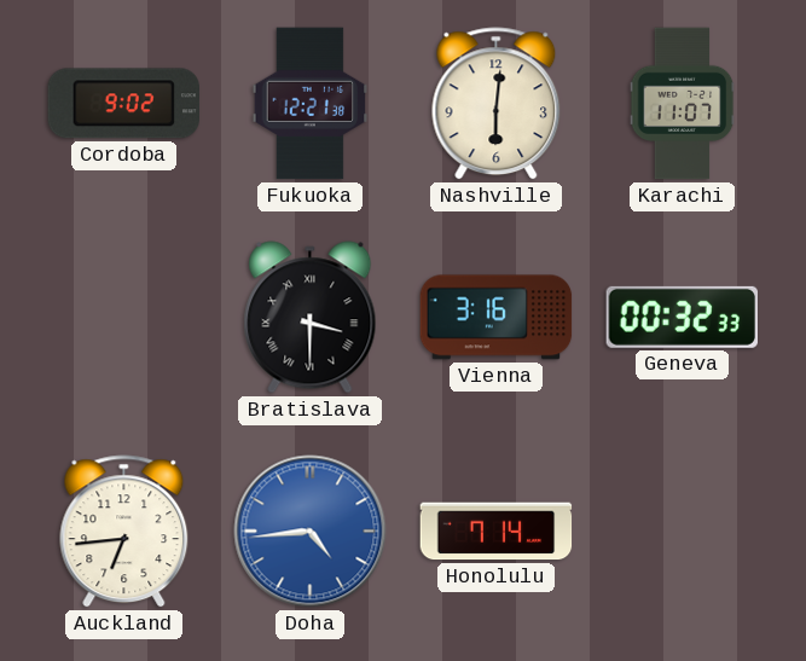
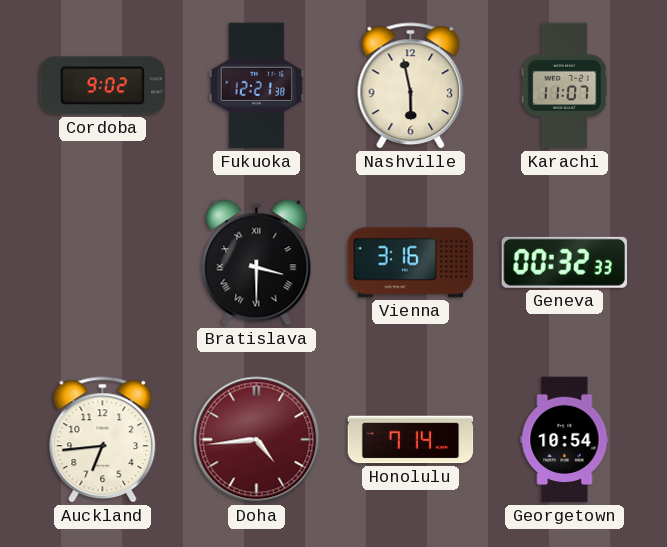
Nashville: 6:01 -> 5:58 (411, 86)
Doha dial: blue -> burgundy (257, 440)
Georgetown: none -> 10:54 (565, 440)
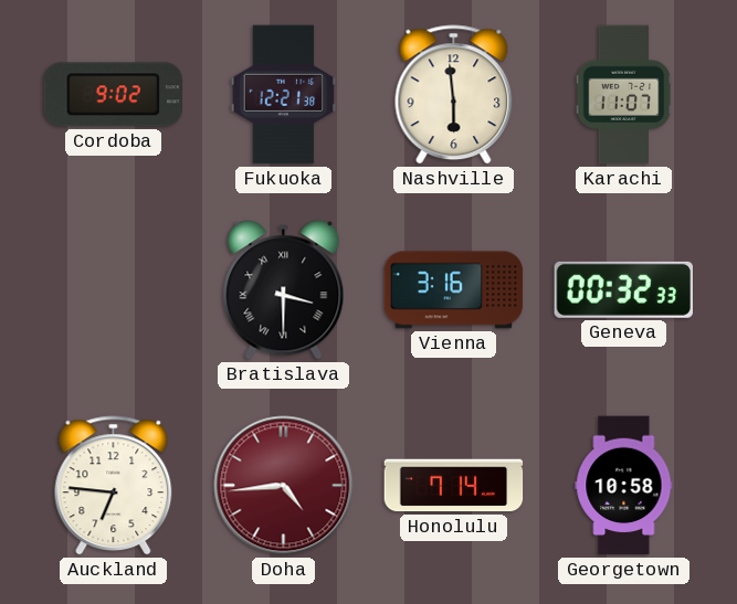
Nashville: 5:58 -> 5:59 (454, 95)
Auckland: 6:44 -> 6:46 (114, 486)
Georgetown: 10:54 -> 10:58 (624, 486)
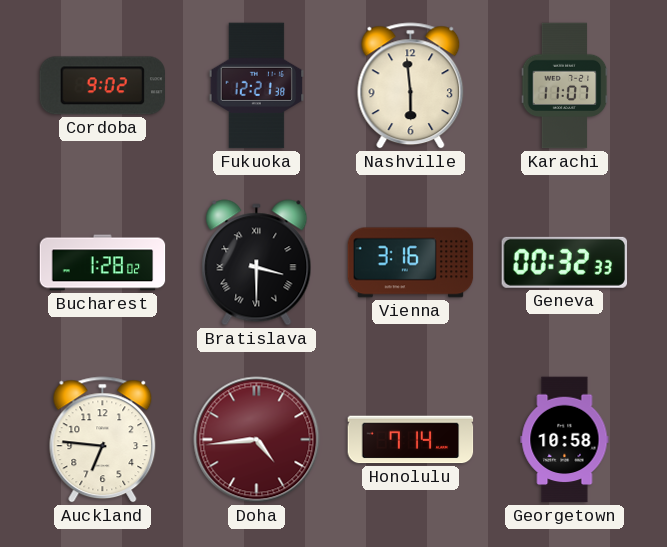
Bucharest: none -> 1:28 (103, 263)
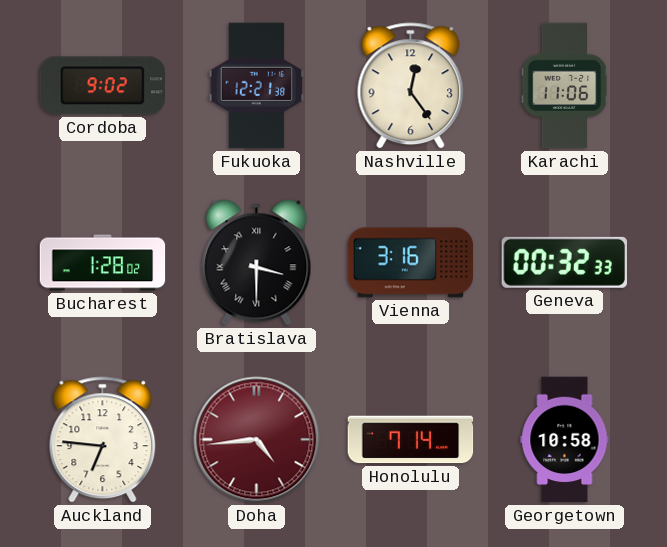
Nashville: 5:59 -> 12:24 (411, 86)
Karachi: 11:07 -> 11:06 (565, 86)
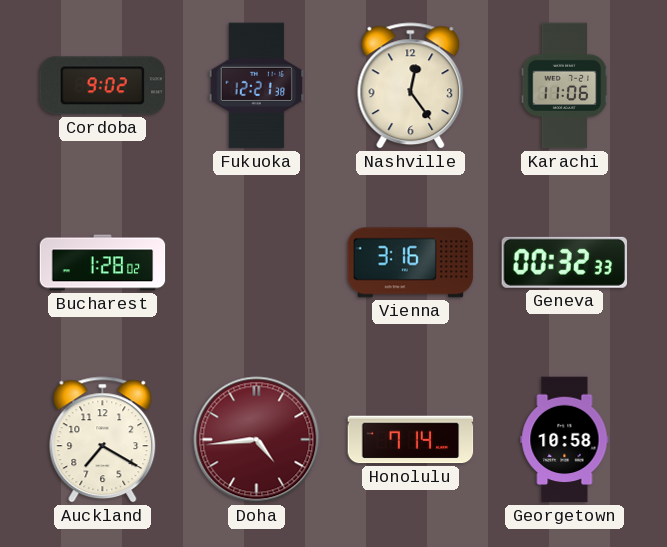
Bratislava: 3:30 -> none (257, 263)
Auckland: 6:46 -> 7:20 (103, 440)
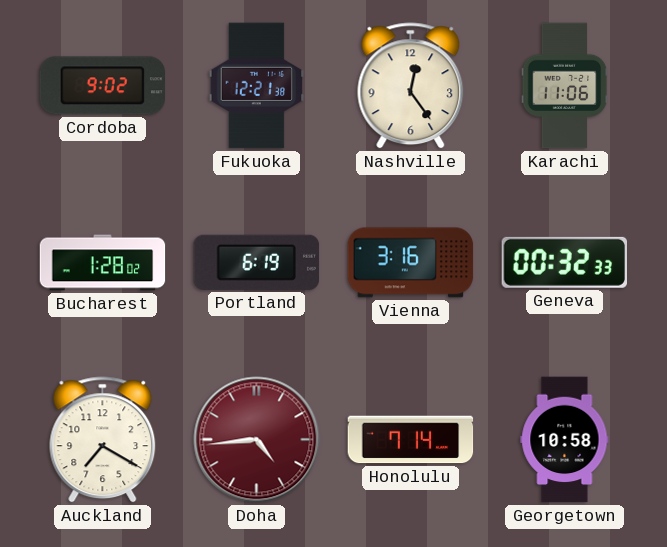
Portland: none -> 6:19 (257, 262)
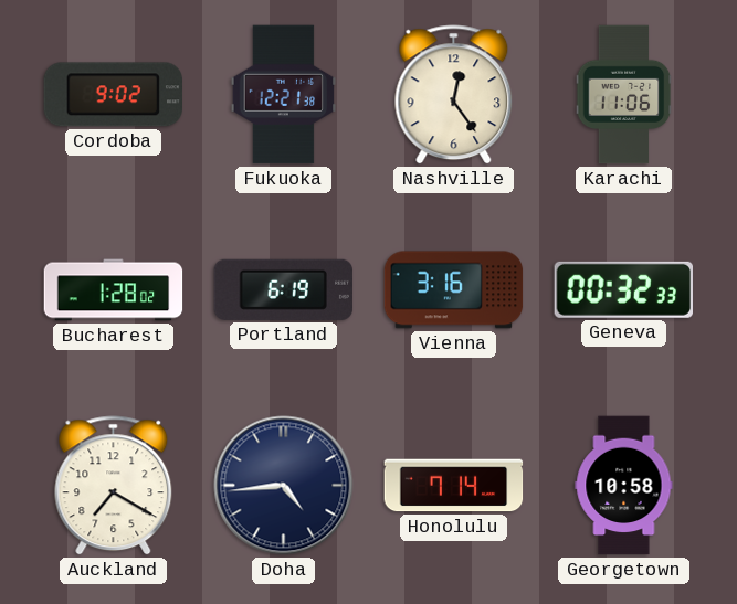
Doha dial: burgundy -> navy (284, 486)
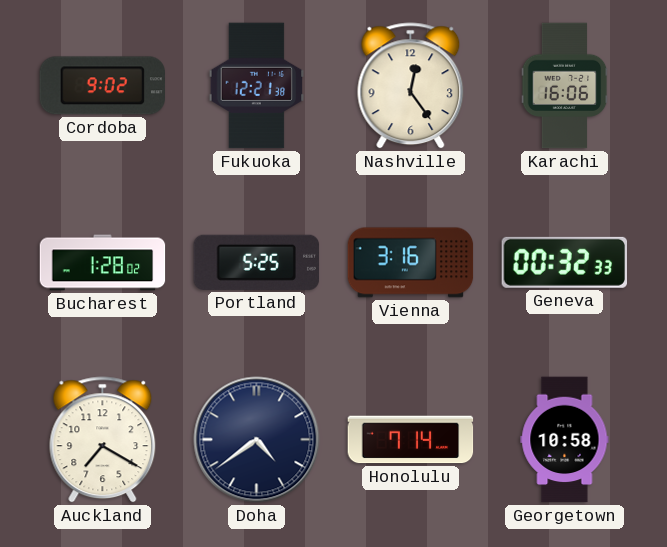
Karachi: 11:06 -> 16:06 (565, 86)
Portland: 6:19 -> 5:25 (257, 262)
Doha: 4:44 -> 4:39 (257, 440)
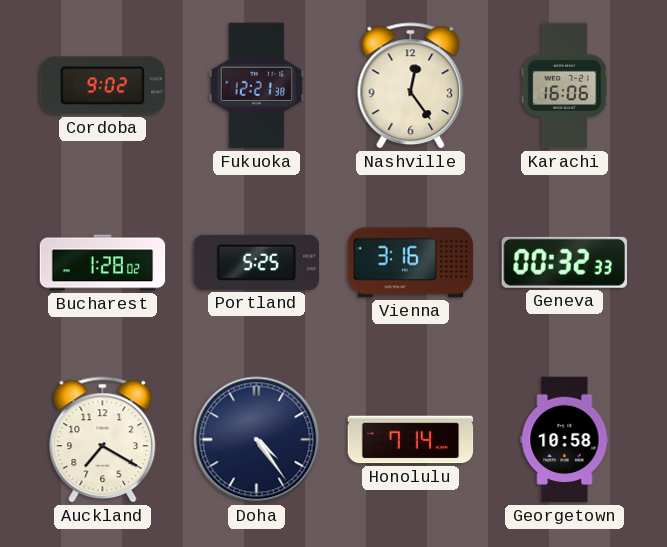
Doha: 4:39 -> 4:24 (257, 440)
